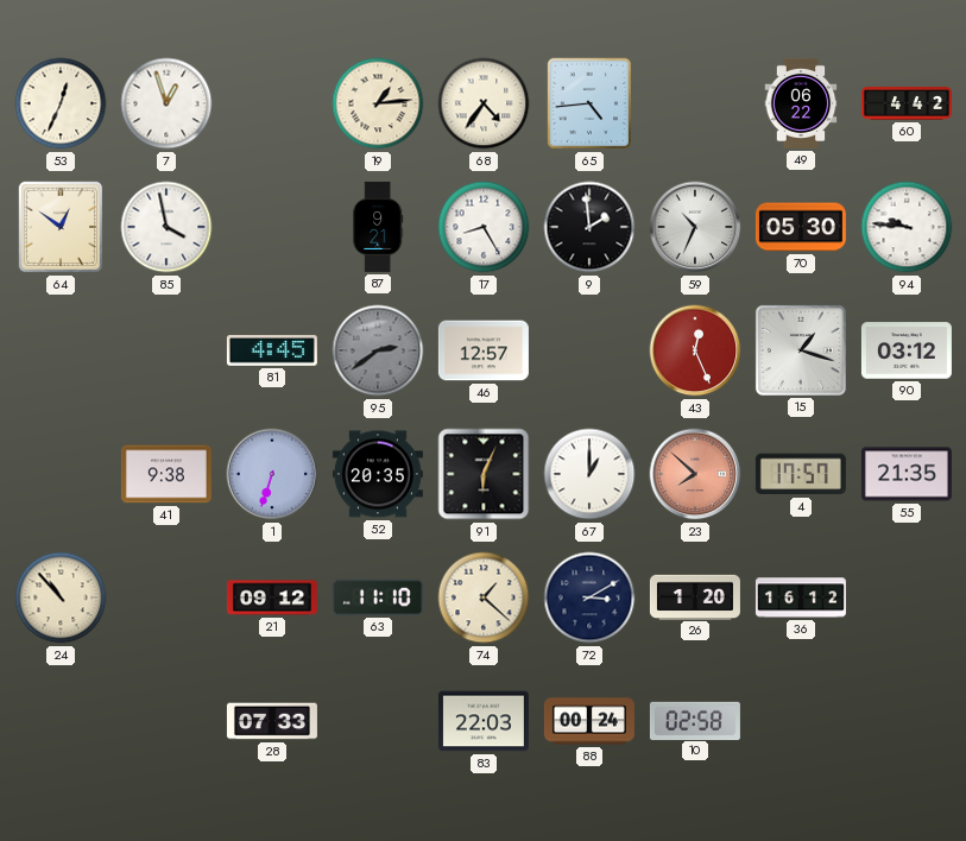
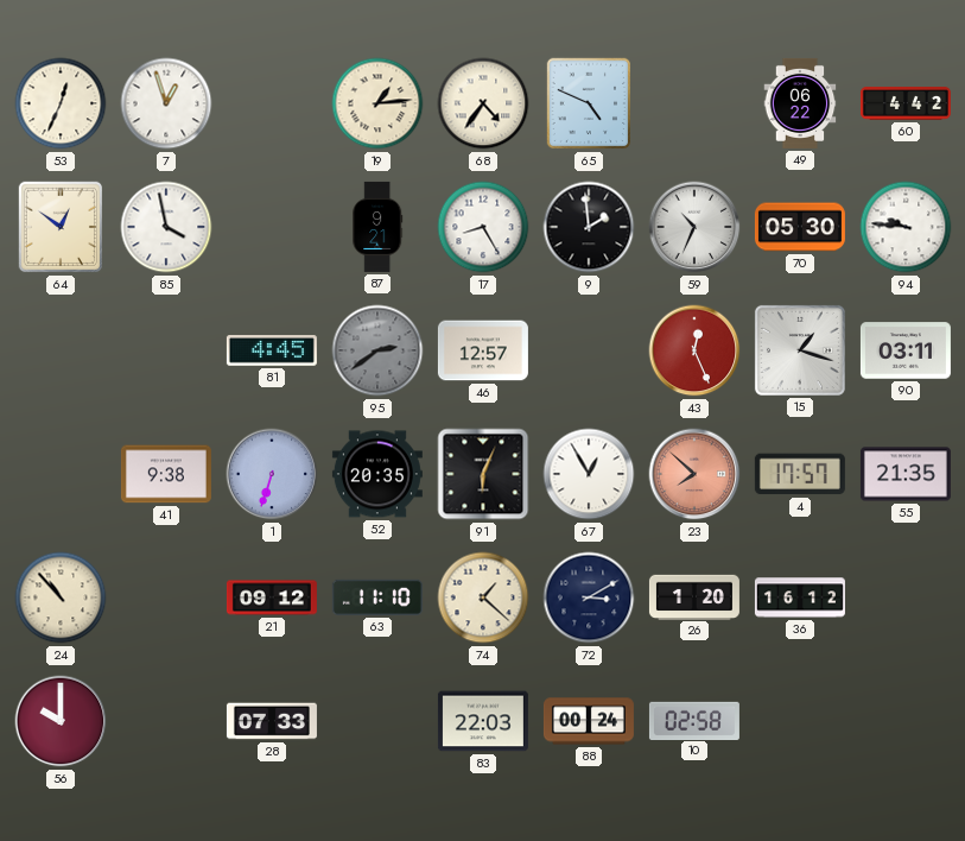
65: 4:44 -> 4:49 (589, 103)
90: 03:12 -> 03:11 (906, 350)
67: 1:00 -> 12:55 (589, 474)
56: none -> 10:00 (61, 721)
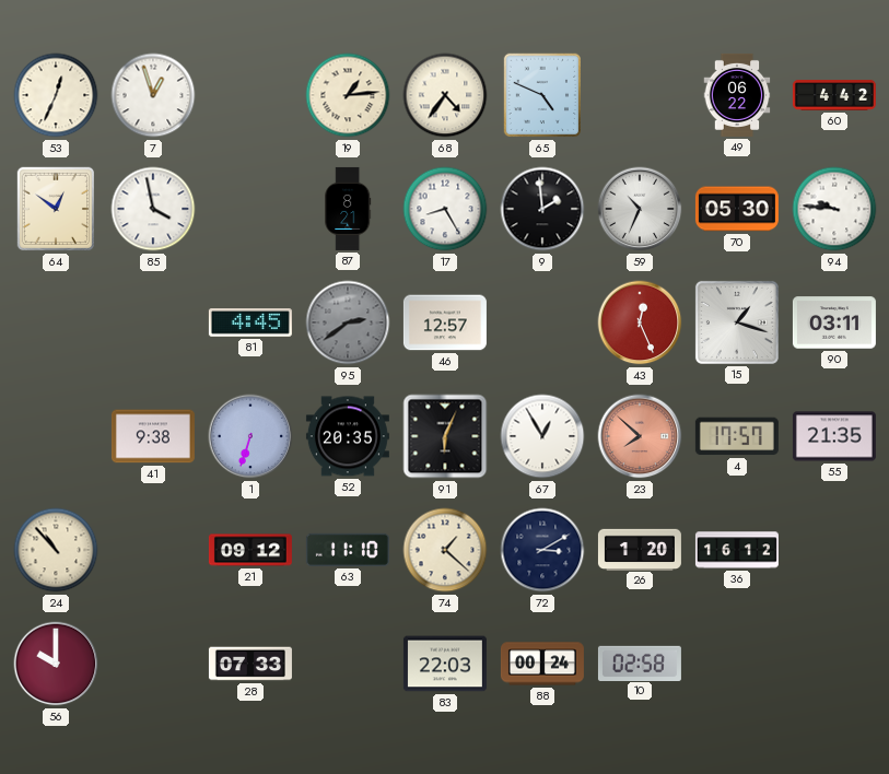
87: 9:21 -> 8:21 (348, 209)
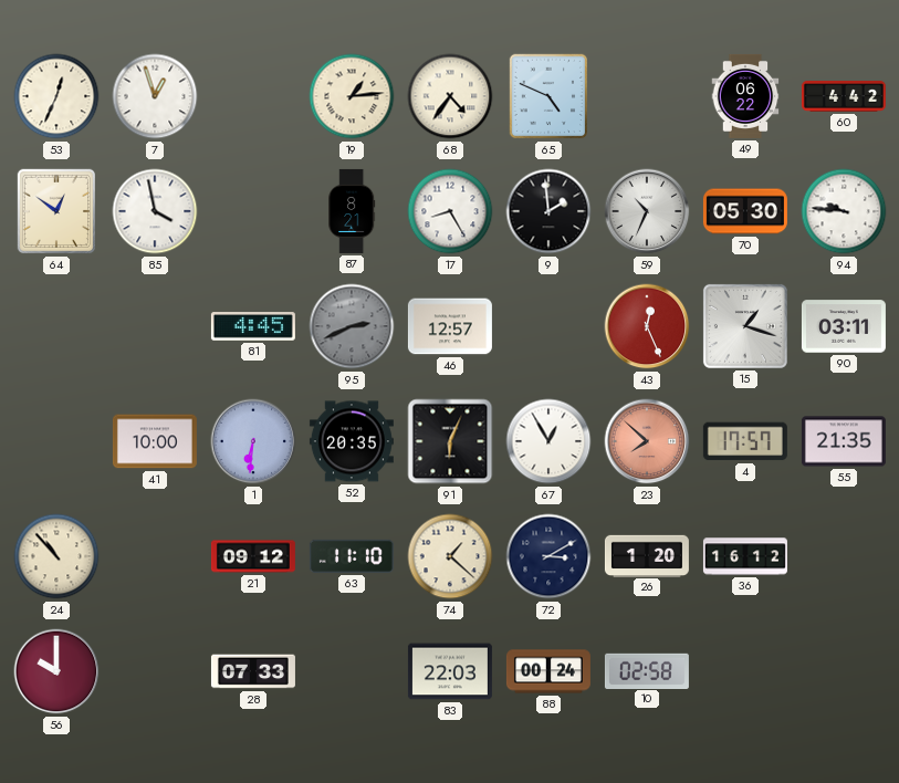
95: 2:39 -> 2:41 (352, 326)
41: 9:38 -> 10:00 (155, 441)
1: 6:33 -> 6:31 (253, 441)
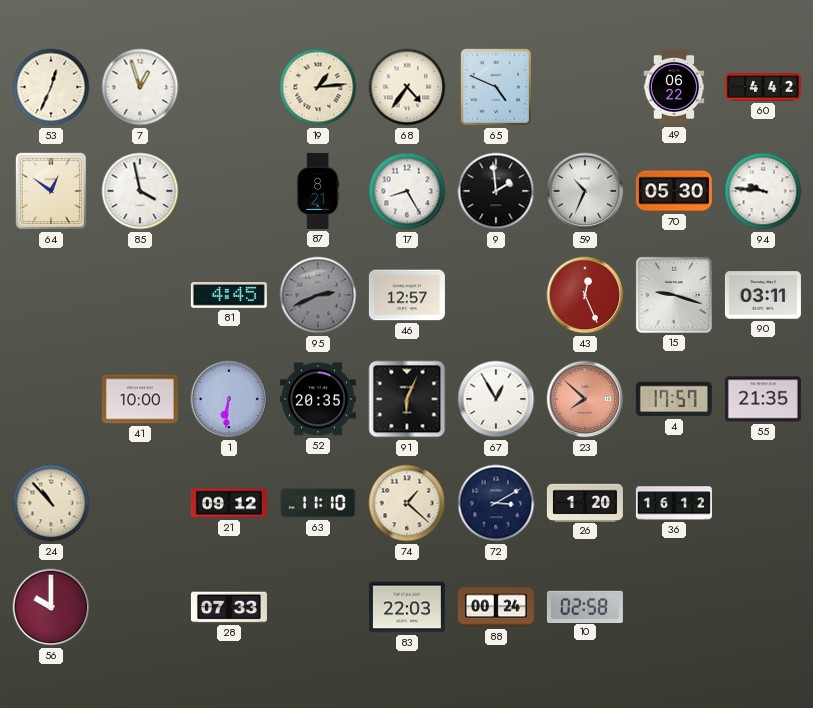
15: 1:18 -> 9:18 (674, 295)
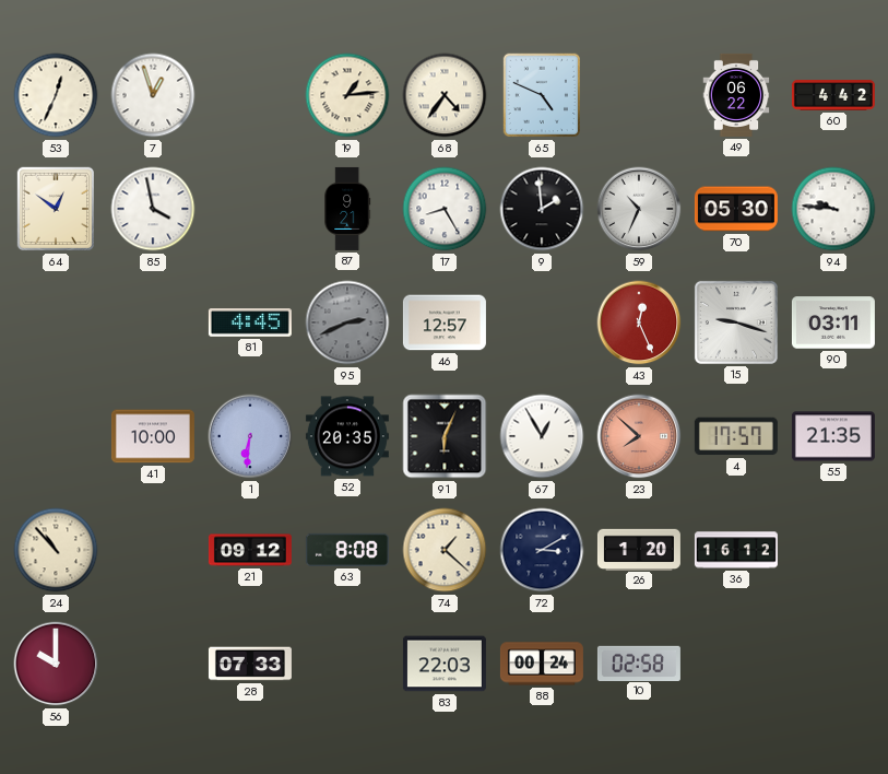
87: 8:21 -> 9:21 (347, 209)
63: 11:10 -> 8:08 (347, 550)
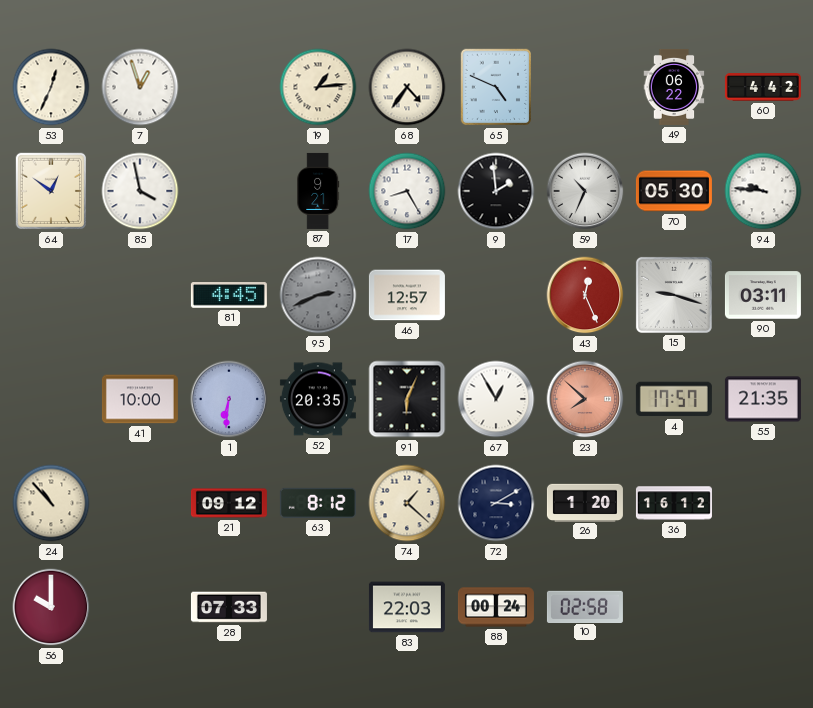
63: 8:08 -> 8:12 (318, 503)
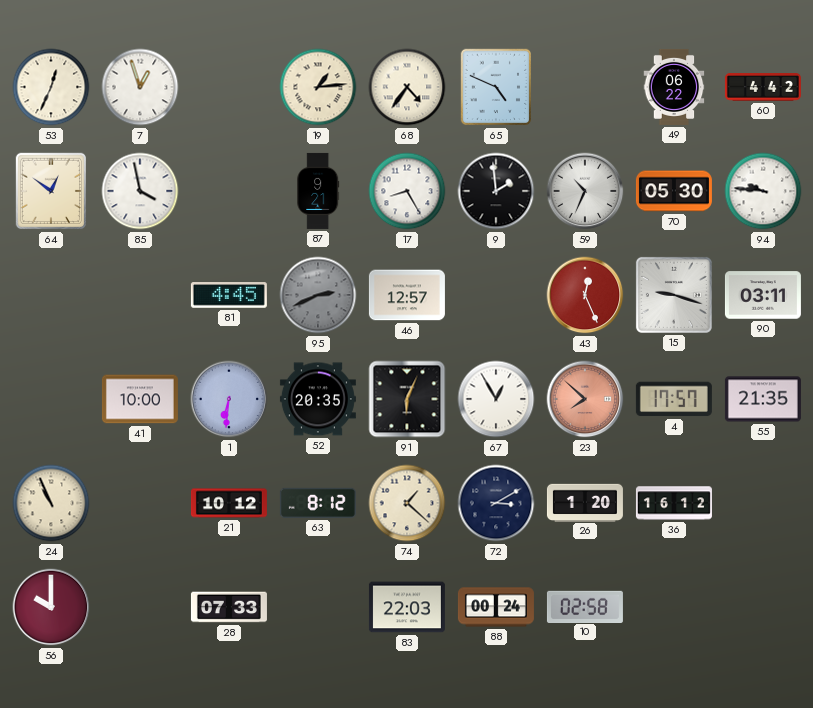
24: 10:53 -> 10:56 (51, 503)
21: 09:12 -> 10:12 (229, 503)
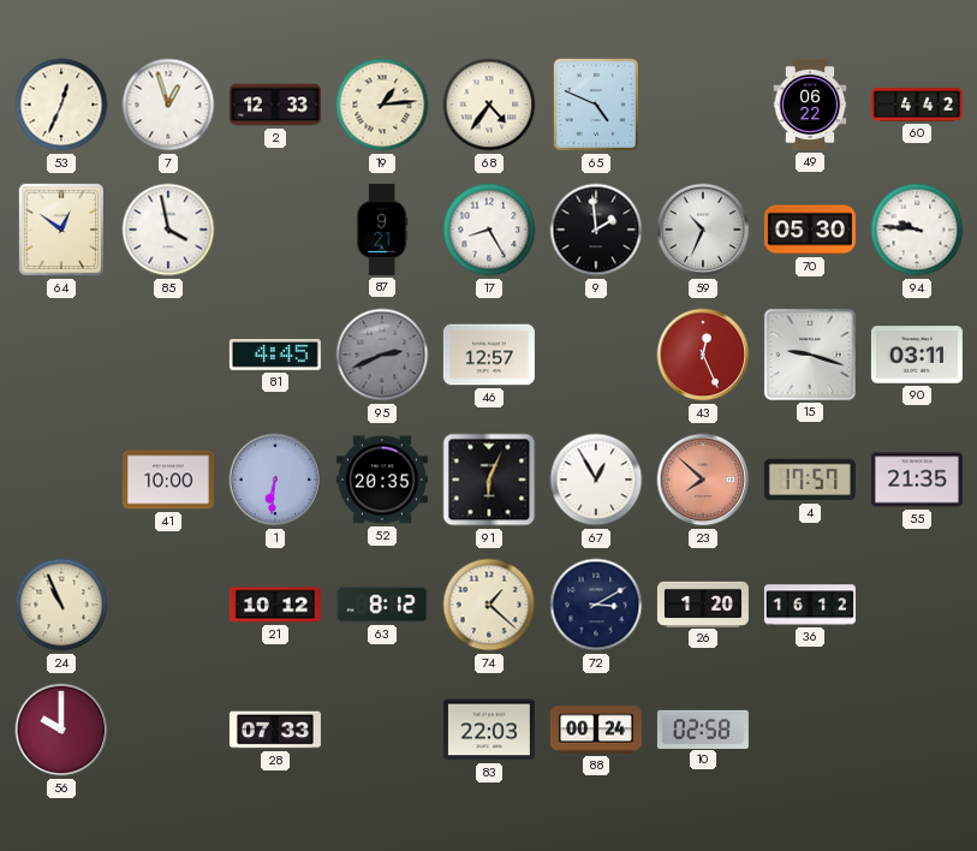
2: none -> 12:33 (275, 105)
